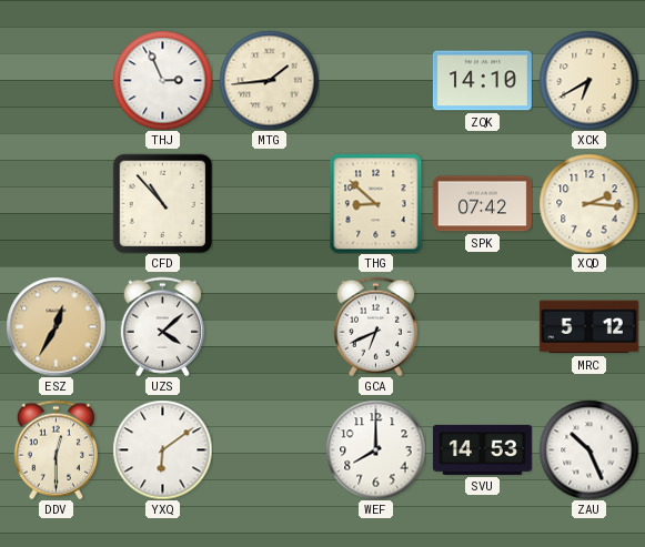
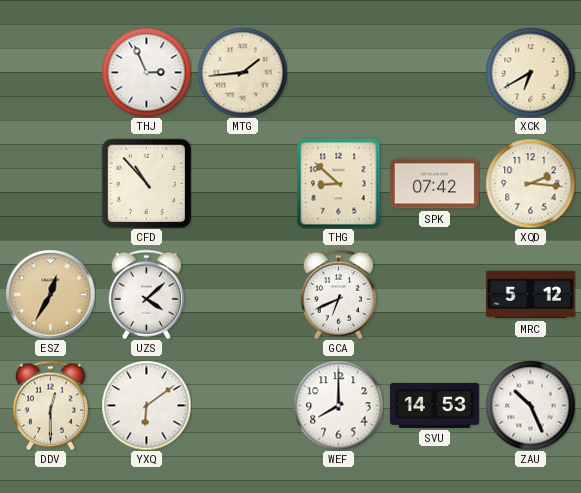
ZQK: 14:10 -> none (482, 81)
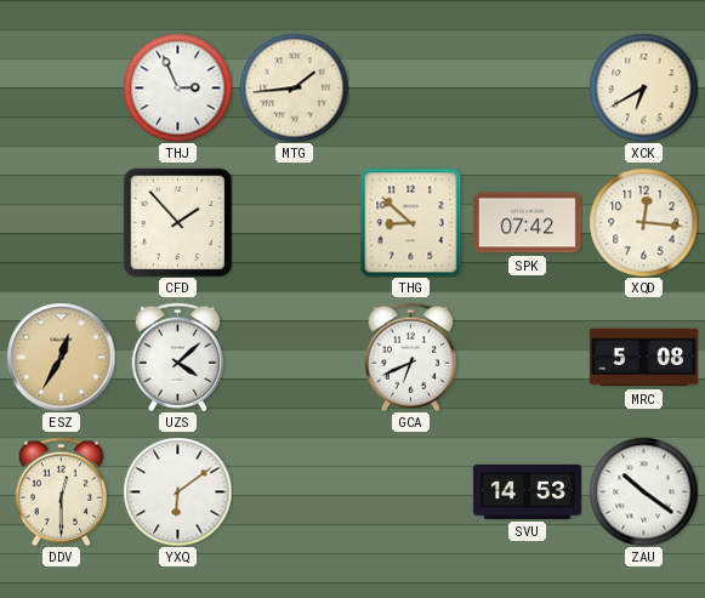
CFD: 10:53 -> 1:53 (177, 222)
XQD: 2:16 -> 12:16 (643, 222)
MRC: 5:12 -> 5:08 (643, 358)
WEF: 8:00 -> none (338, 405)
ZAU: 10:26 -> 10:21 (643, 491)
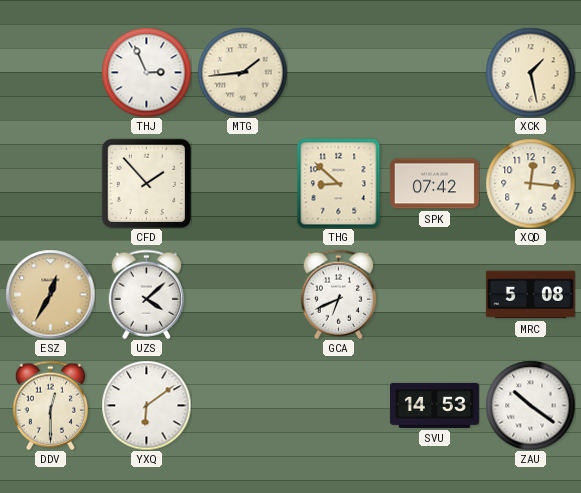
XCK: 6:40 -> 1:28 (530, 72)
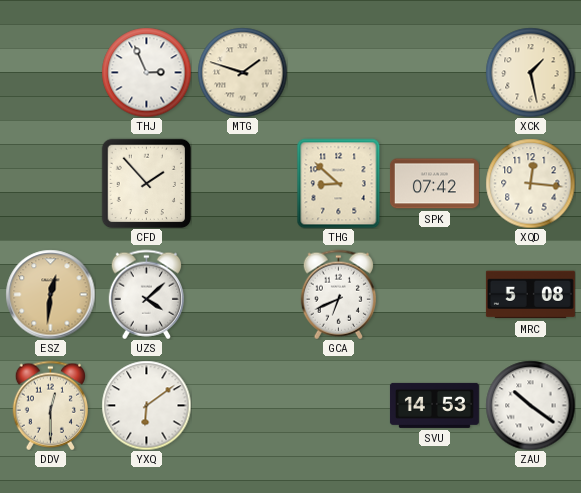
MTG: 1:44 -> 1:48 (242, 72)
ESZ: 12:35 -> 12:31 (50, 294)
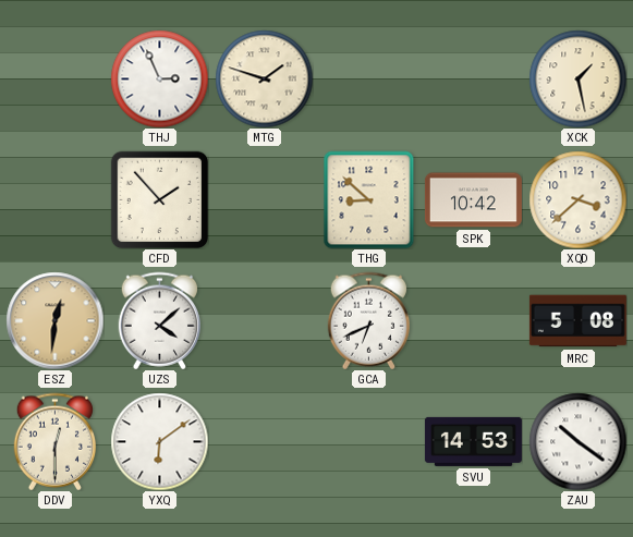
SPK: 07:42 -> 10:42 (473, 200)
XQD: 12:16 -> 3:38 (577, 199)
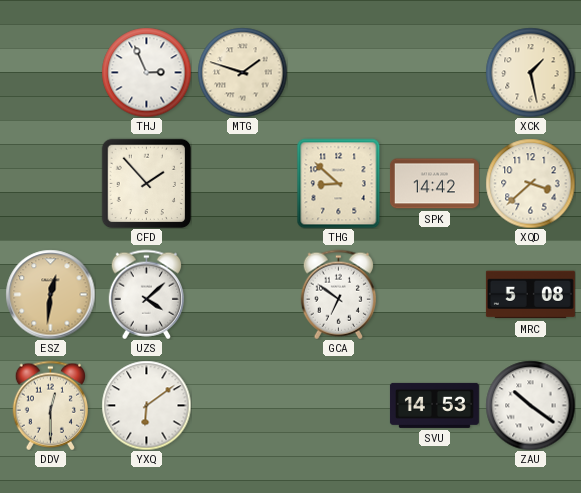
SPK: 10:42 -> 14:42 (434, 184)
GCA: 6:41 -> 6:51 (338, 294)
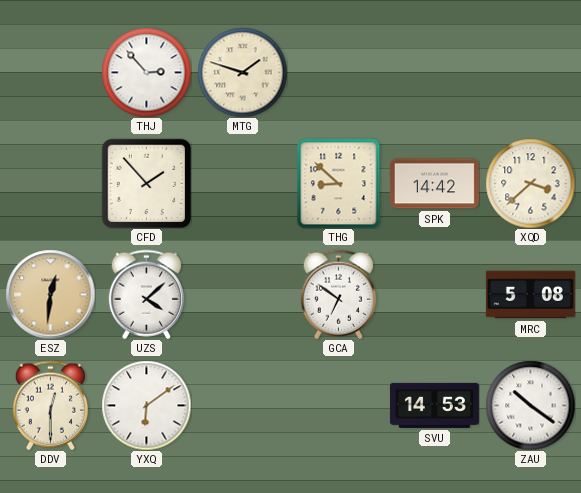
THJ: 2:56 -> 2:53 (146, 72)
XCK: 1:28 -> none (530, 72)
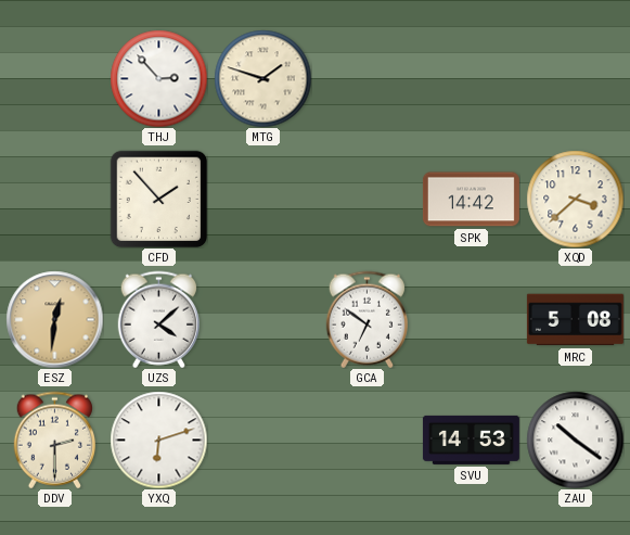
THG: 8:52 -> none (339, 183)
DDV: 12:30 -> 2:30 (54, 440)
YXQ: 6:09 -> 6:12 (158, 440)
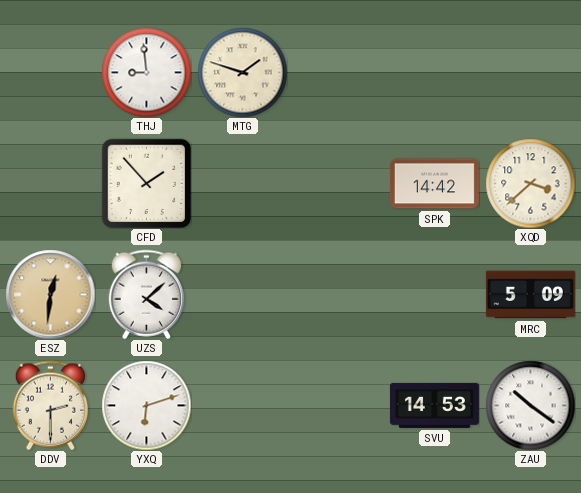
THJ: 2:53 -> 8:59 (146, 72)
GCA: 6:51 -> none (367, 319)
MRC: 5:08 -> 5:09 (530, 295)
